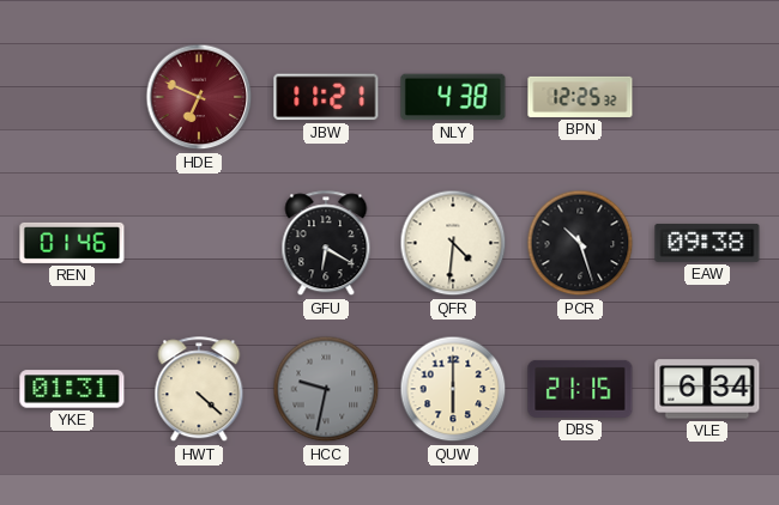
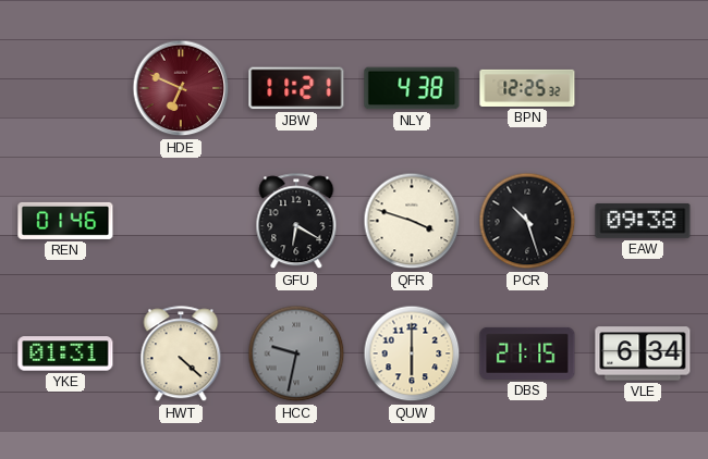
QFR: 4:31 -> 3:48 (412, 221)
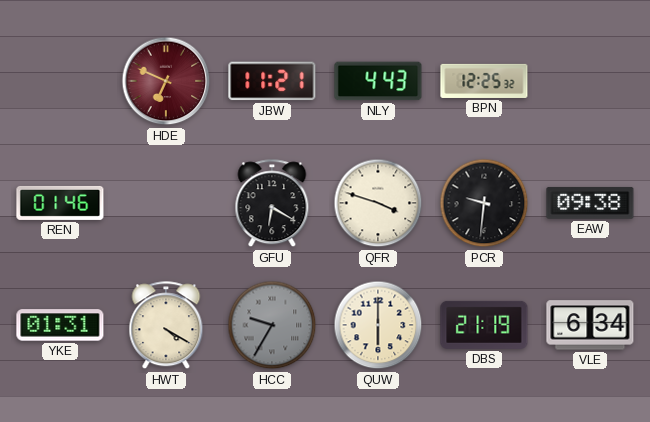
NLY: 4:38 -> 4:43 (378, 81)
PCR: 10:27 -> 9:31 (484, 203)
HWT: 4:22 -> 4:20 (166, 326)
HCC: 9:32 -> 9:35 (272, 325)
DBS: 21:15 -> 21:19 (484, 325)
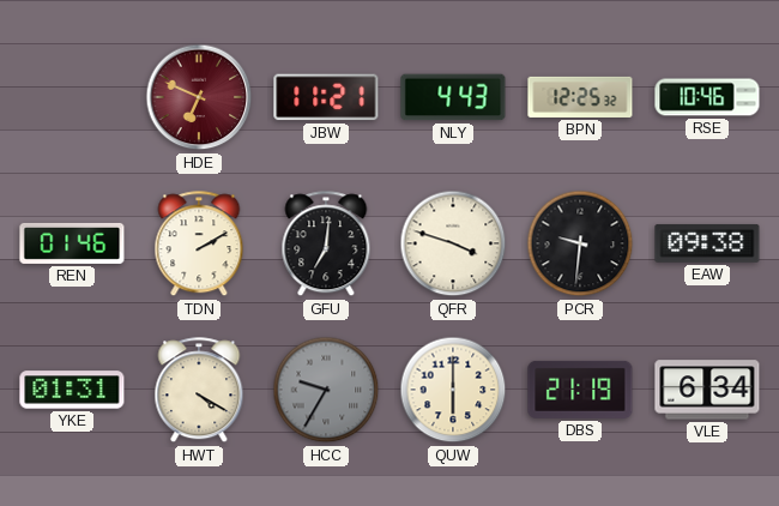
RSE: none -> 10:46 (707, 97)
TDN: none -> 2:10 (199, 245)
GFU: 6:20 -> 7:01 (326, 245)
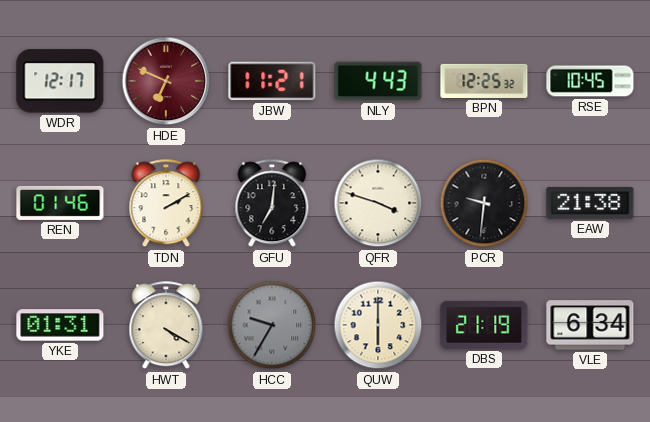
WDR: none -> 12:17 (60, 81)
RSE: 10:46 -> 10:45 (590, 81)
EAW: 09:38 -> 21:38 (590, 203)
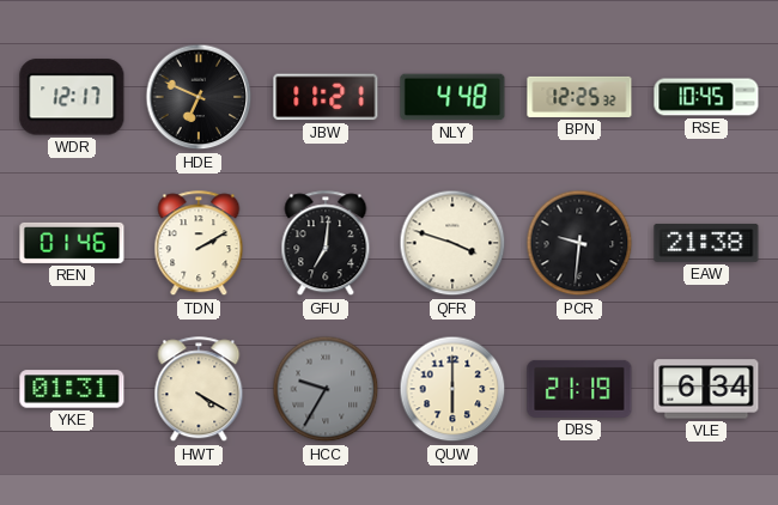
HDE dial: burgundy -> black (199, 97)
NLY: 4:43 -> 4:48 (452, 97)
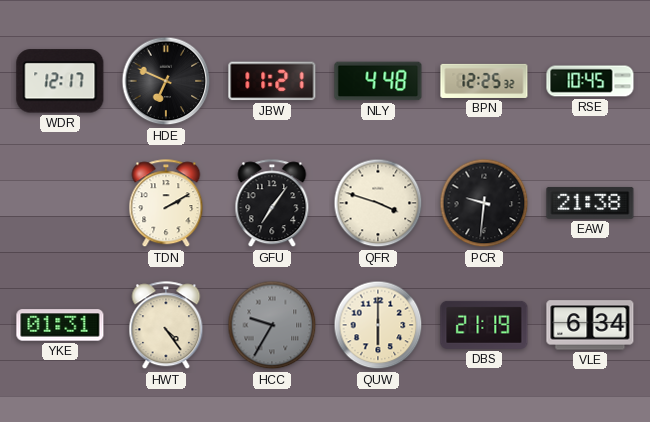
REN: 01:46 -> none (72, 243)
GFU: 7:01 -> 7:06 (272, 204)
HWT: 4:20 -> 4:24 (166, 326)
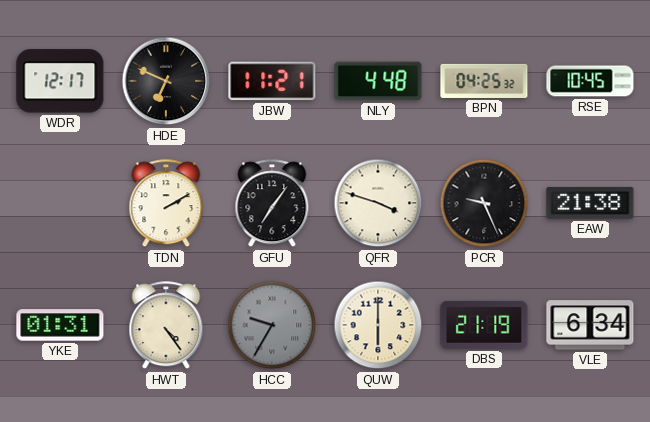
BPN: 12:25 -> 04:25 (484, 81)
PCR: 9:31 -> 9:26 (484, 203)
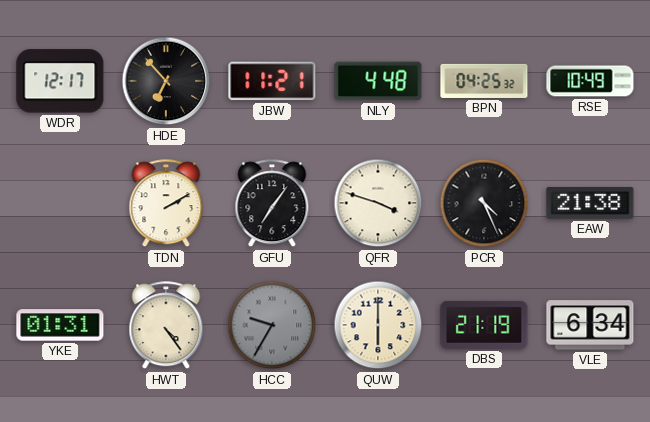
HDE: 6:49 -> 6:53 (166, 81)
RSE: 10:45 -> 10:49 (590, 81)
PCR: 9:26 -> 4:26 (484, 203)
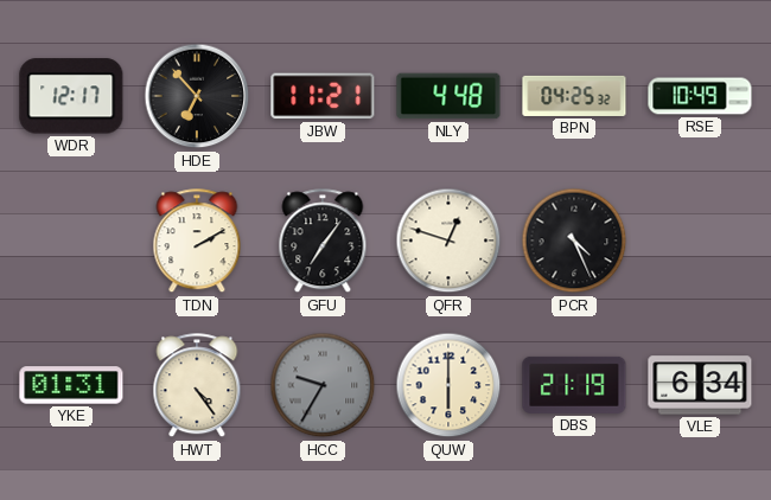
QFR: 3:48 -> 12:48 (448, 241)
EAW: 21:38 -> none (590, 203)
